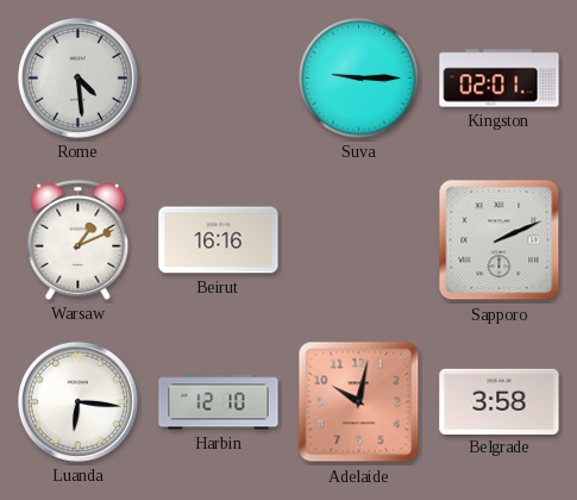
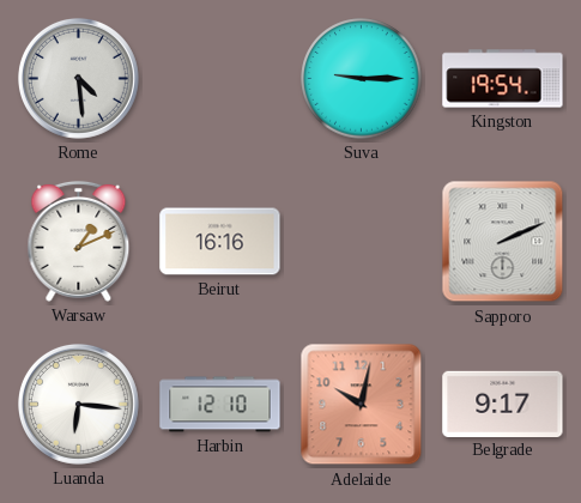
Kingston: 02:01 -> 19:54 (503, 79)
Belgrade: 3:58 -> 9:17 (503, 404)
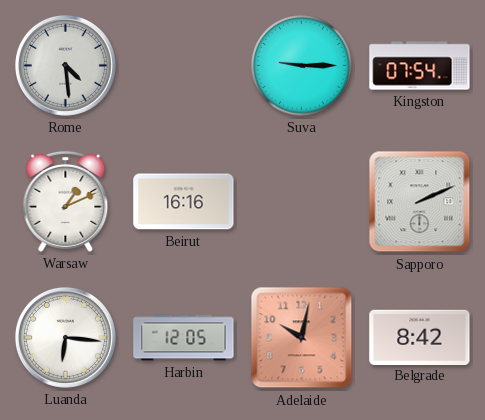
Kingston: 19:54 -> 07:54 (420, 66)
Harbin: 12:10 -> 12:05 (184, 338)
Belgrade: 9:17 -> 8:42 (420, 337)
